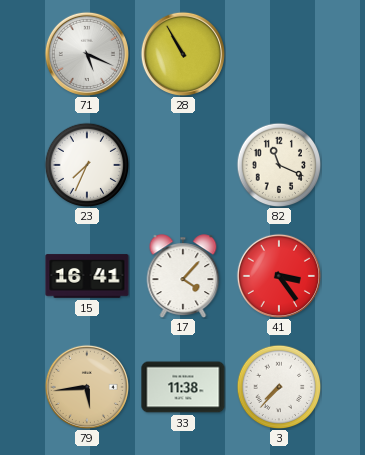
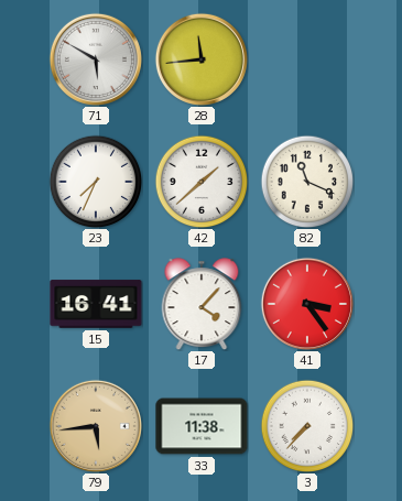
71: 5:19 -> 5:50 (96, 59)
28: 10:55 -> 11:44 (202, 59)
42: none -> 1:38 (202, 182)
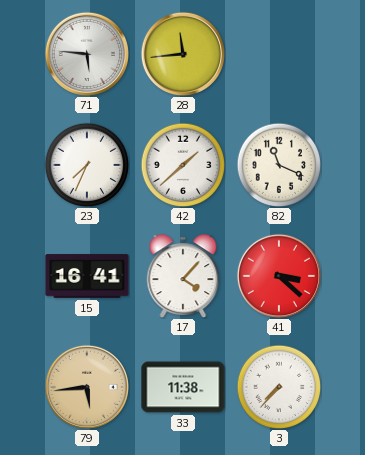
71: 5:50 -> 5:46 (87, 54)
41: 3:24 -> 3:22 (279, 276)
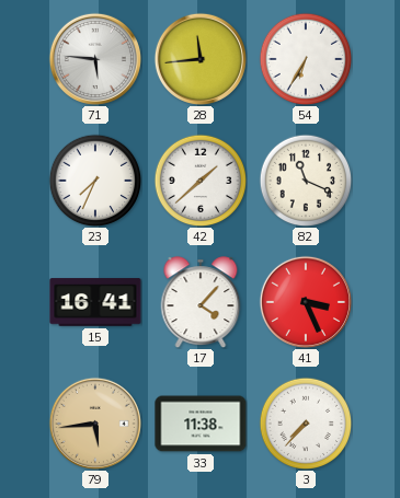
54: none -> 6:35 (306, 59)
41: 3:22 -> 3:26 (306, 302)
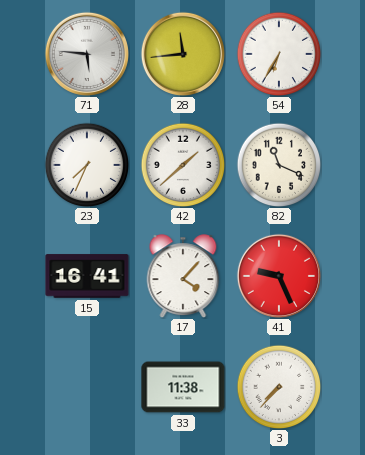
41: 3:26 -> 9:26 (279, 276)
79: 5:44 -> none (95, 424)
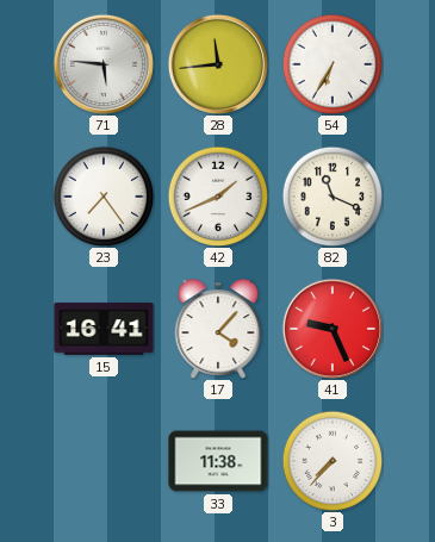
23: 7:34 -> 7:24 (104, 197)
42: 1:38 -> 1:41 (218, 197)
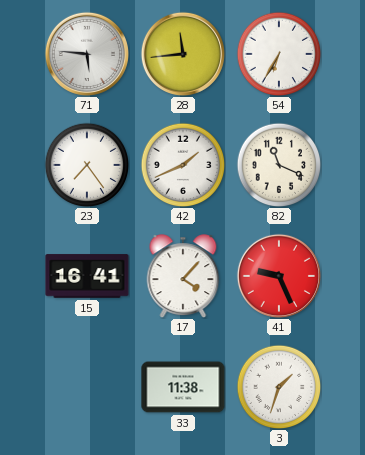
3: 7:37 -> 1:33 (279, 387)
